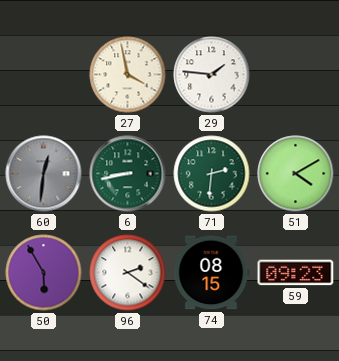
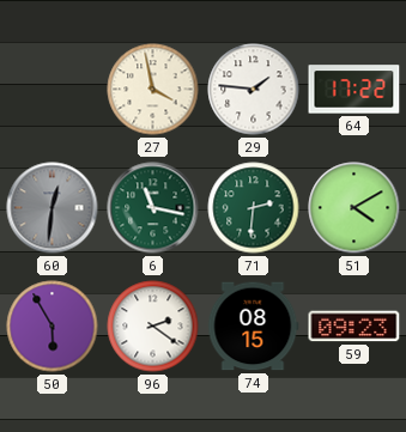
64: none -> 17:22 (355, 90)
6: 8:43 -> 11:17 (153, 208)
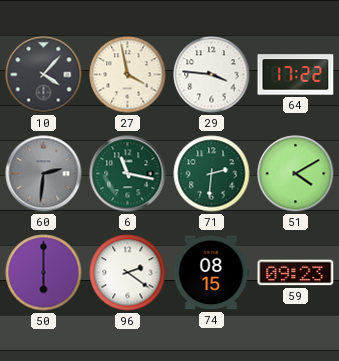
10: none -> 4:07 (44, 75)
29: 1:46 -> 3:46 (212, 75)
60: 12:31 -> 2:31 (44, 174)
50: 5:55 -> 6:00 (44, 273)
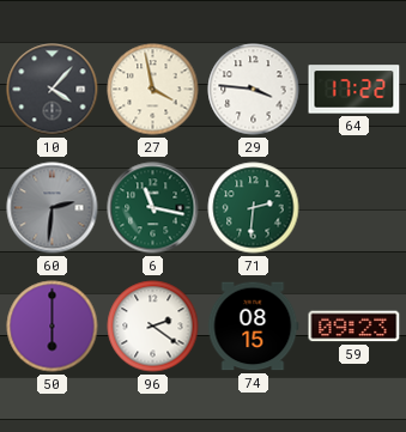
51: 4:10 -> none (296, 174)
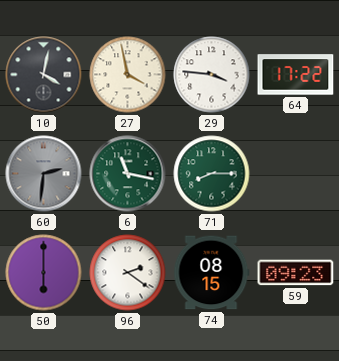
10: 4:07 -> 4:02 (44, 75)
71: 2:31 -> 8:15 (212, 174)
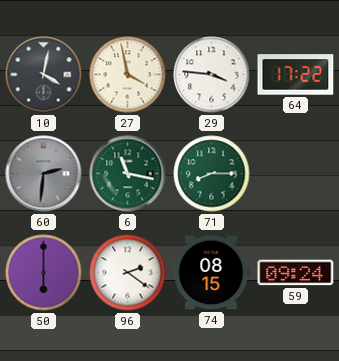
59: 09:23 -> 09:24 (296, 273)
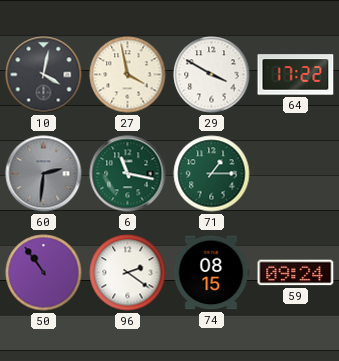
29: 3:46 -> 3:50 (212, 75)
71: 8:15 -> 1:15 (212, 174)
50: 6:00 -> 10:54 (44, 273)
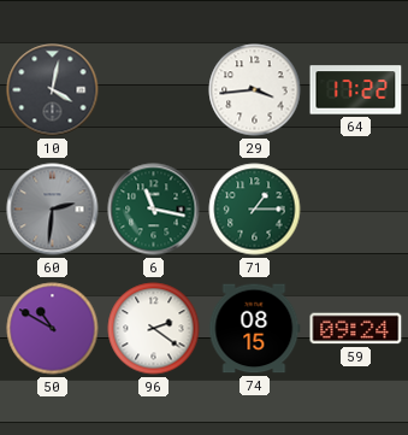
27: 3:58 -> none (128, 75)
29: 3:50 -> 3:44 (255, 90)
50: 10:54 -> 10:50 (53, 329)
